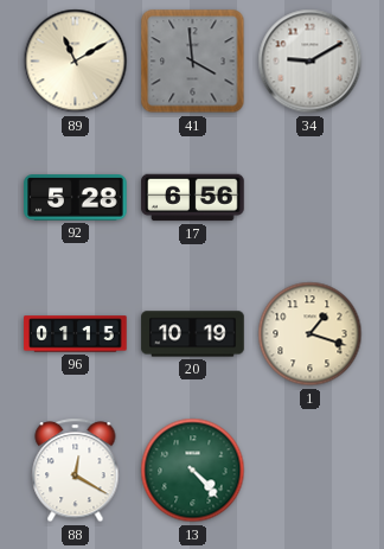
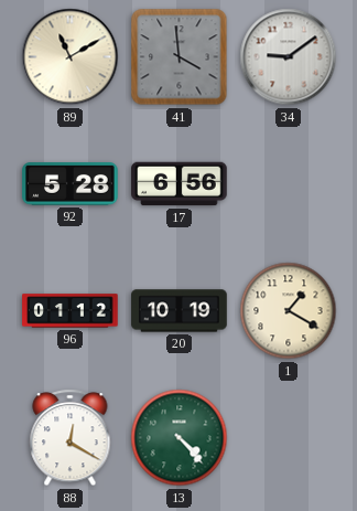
34: 9:10 -> 9:09 (289, 57)
96: 01:15 -> 01:12 (71, 311)
1: 1:18 -> 1:20 (289, 311)
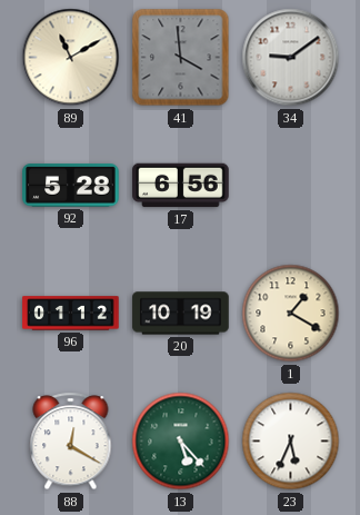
13: 4:23 -> 5:23 (181, 442)
23: none -> 5:34 (291, 442)
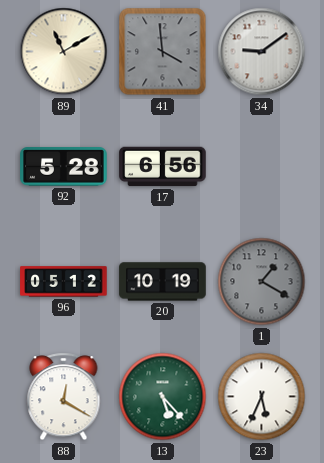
96: 01:12 -> 05:12 (64, 282)
1 dial: cream -> grey (262, 282)
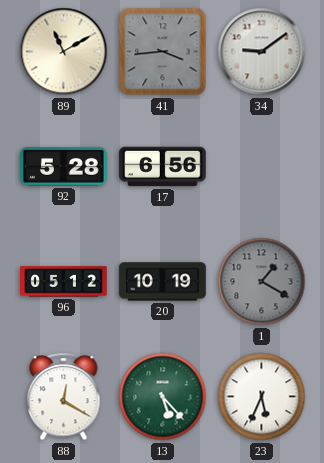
41: 3:59 -> 3:44 (163, 52)
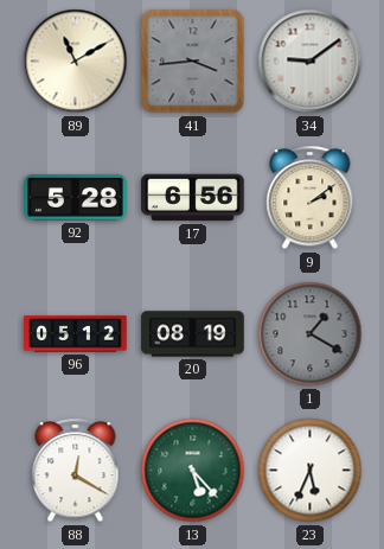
9: none -> 2:09 (311, 198)
20: 10:19 -> 08:19 (193, 334)
